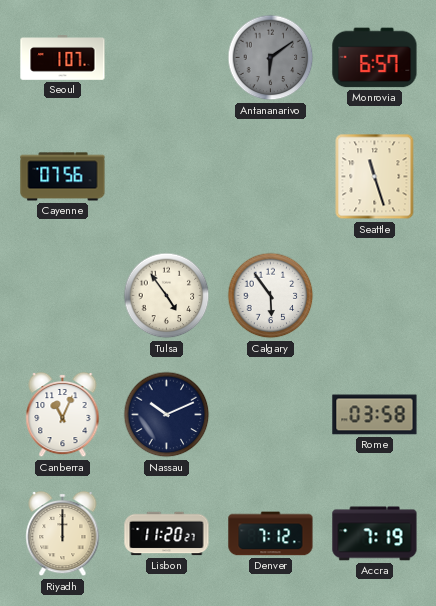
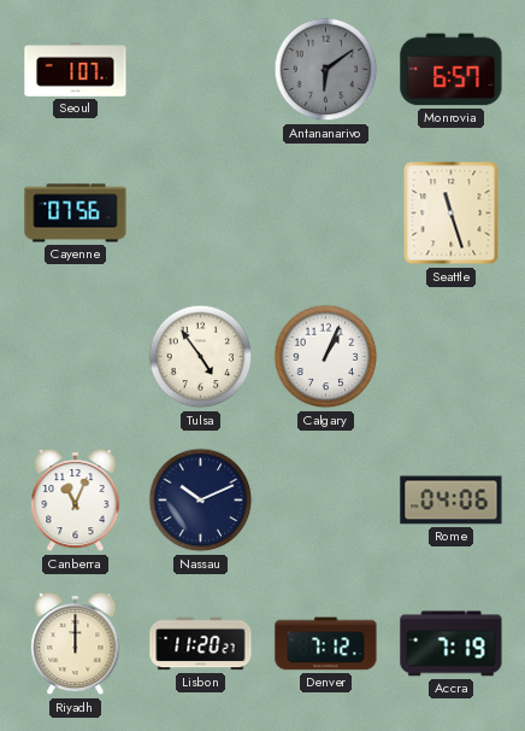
Calgary: 5:54 -> 1:04 (326, 357)
Rome: 03:58 -> 04:06 (452, 501)
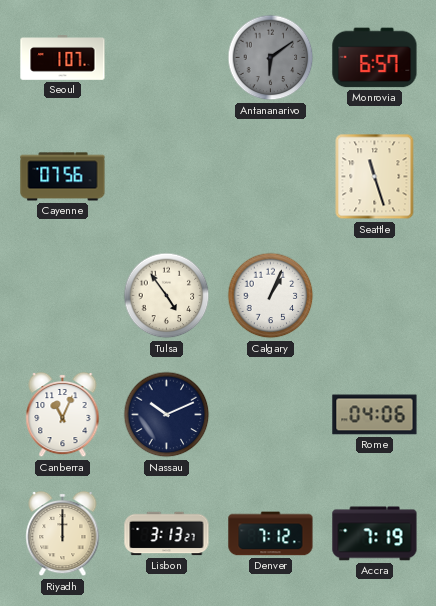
Lisbon: 11:20 -> 3:13 (167, 534)
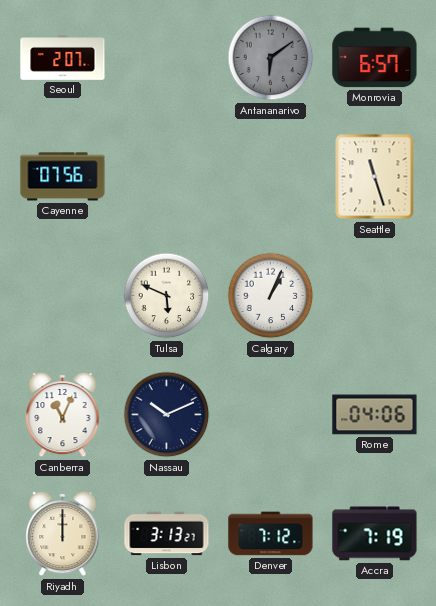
Seoul: 1:07 -> 2:07 (63, 58)
Tulsa: 4:54 -> 5:49 (167, 296)
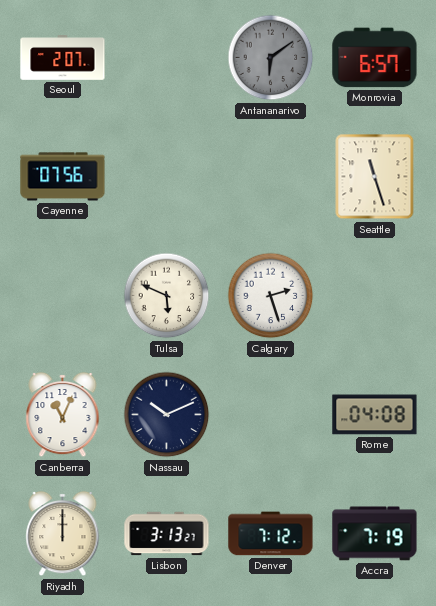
Calgary: 1:04 -> 2:27 (271, 296)
Rome: 04:06 -> 04:08 (375, 415)
